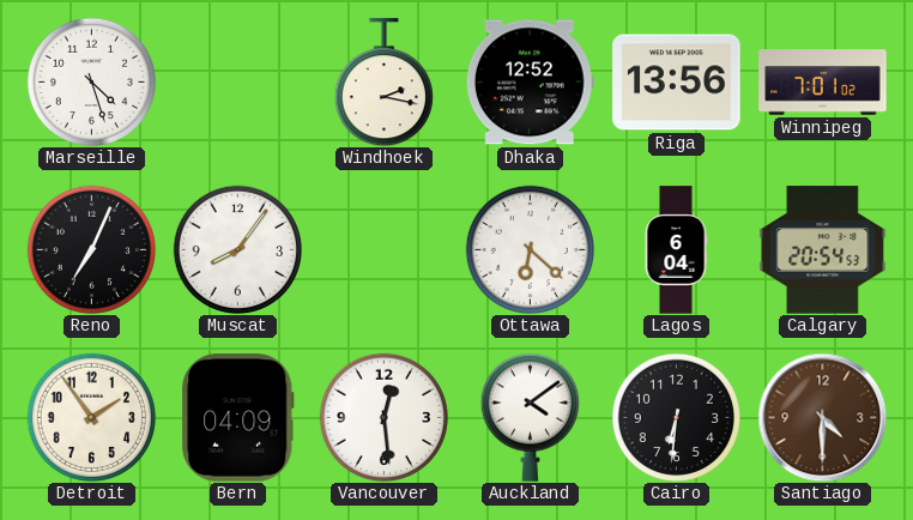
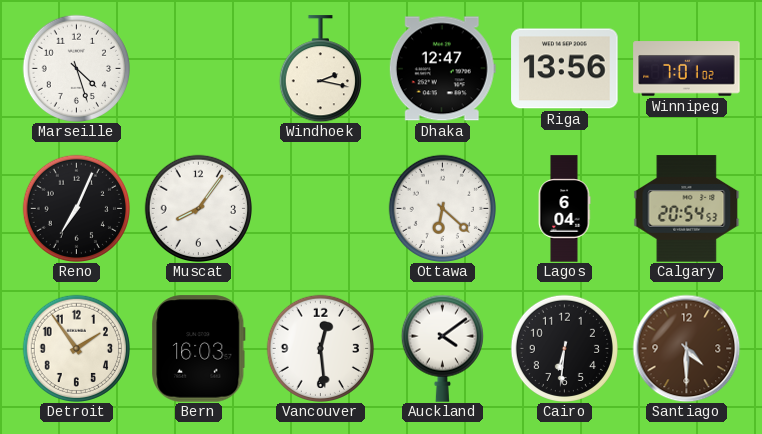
Dhaka: 12:52 -> 12:47 (442, 69)
Bern: 04:09 -> 16:03 (199, 349)
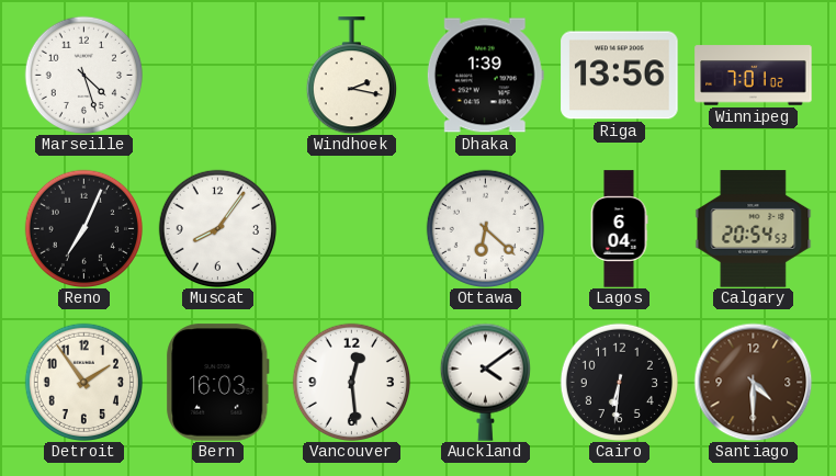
Dhaka: 12:47 -> 1:39 (485, 76)
